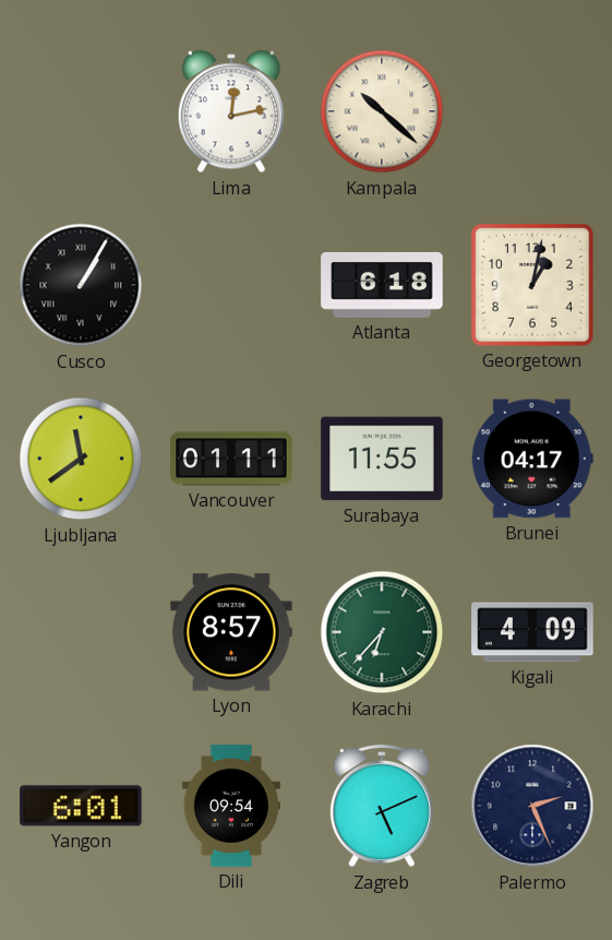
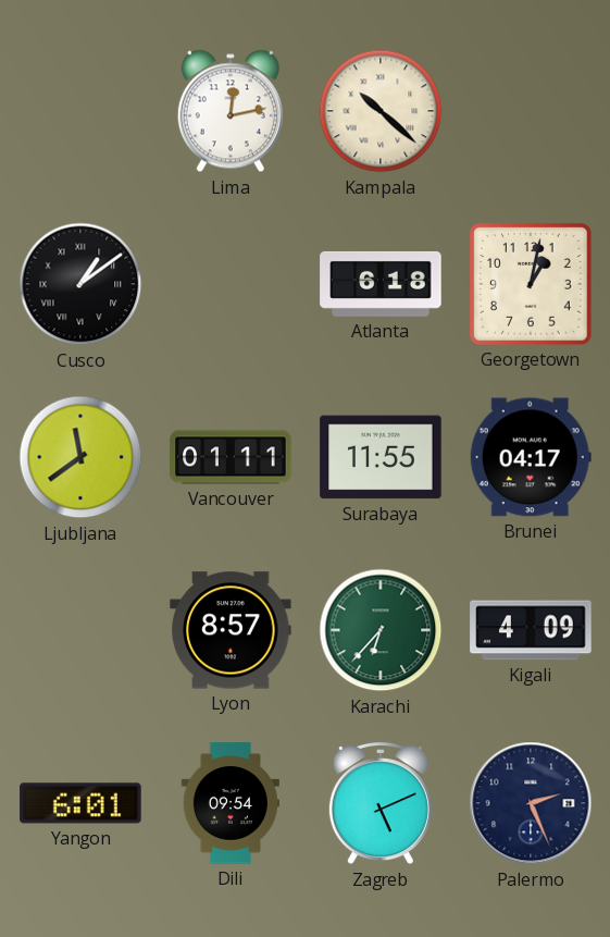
Cusco: 1:05 -> 1:09 (80, 284)
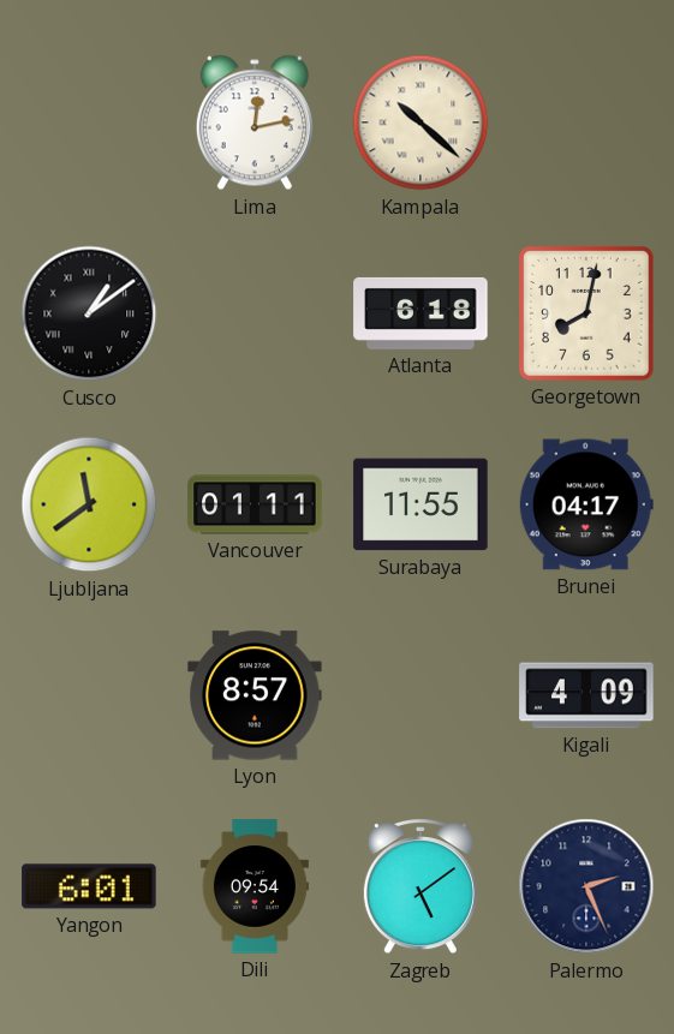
Georgetown: 1:02 -> 8:02 (587, 315)
Karachi: 6:37 -> none (381, 630)
Zagreb: 5:11 -> 5:09 (420, 887)
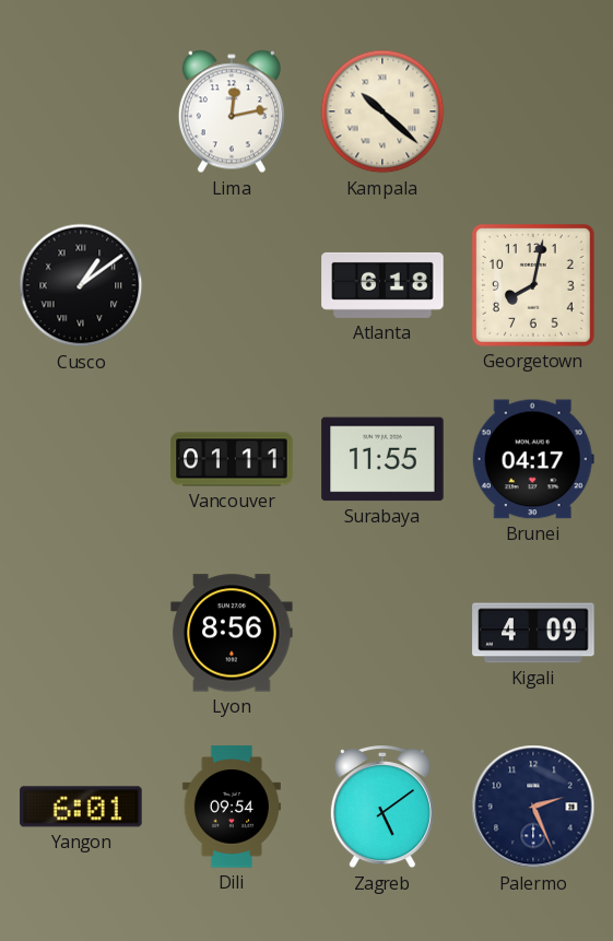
Ljubljana: 11:39 -> none (89, 504)
Lyon: 8:57 -> 8:56 (232, 633)
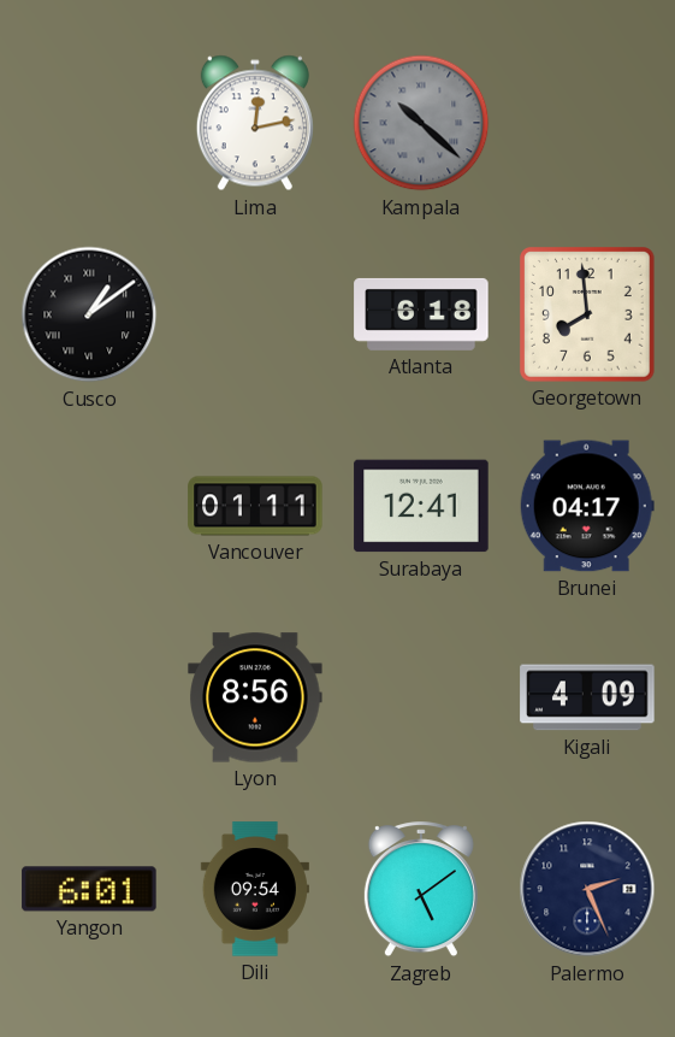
Kampala dial: cream -> grey (421, 123)
Georgetown: 8:02 -> 7:59 (588, 316)
Surabaya: 11:55 -> 12:41 (421, 506)
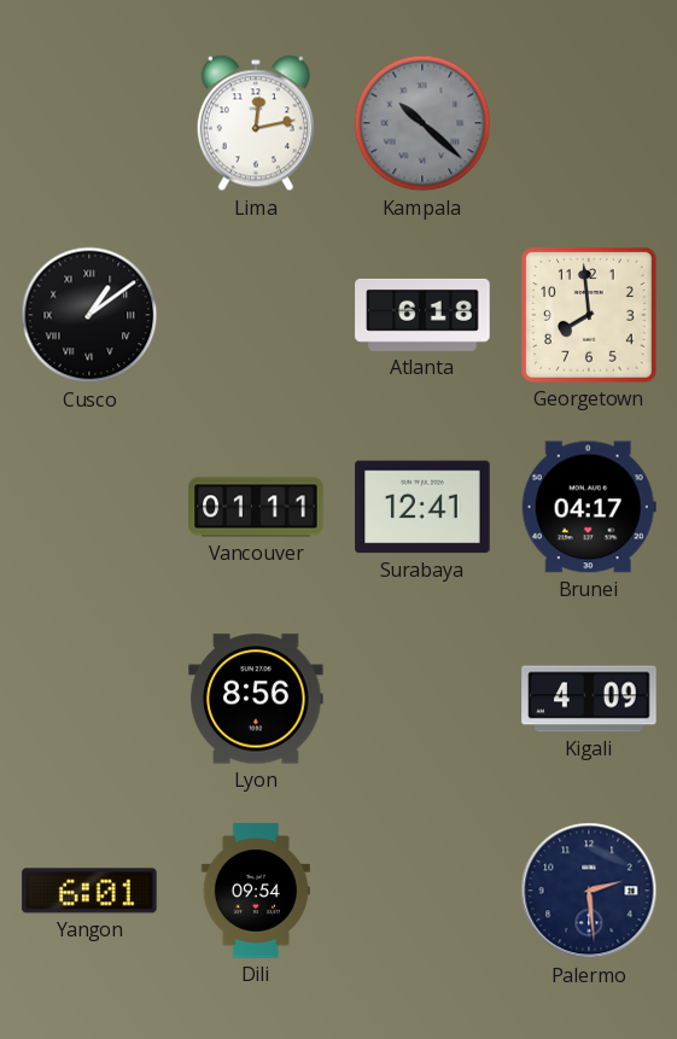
Zagreb: 5:09 -> none (421, 890)
Palermo: 2:26 -> 2:29 (589, 891)
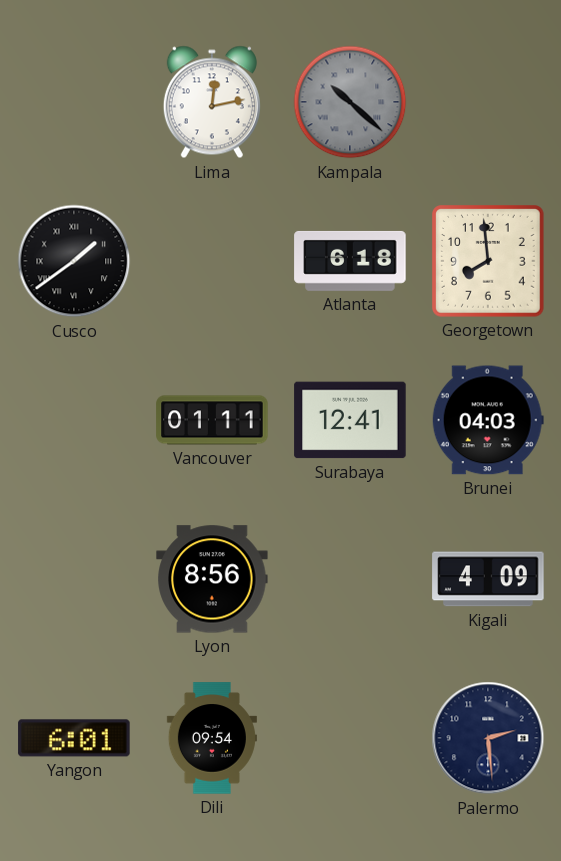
Cusco: 1:09 -> 1:39 (74, 261)
Brunei: 04:17 -> 04:03 (488, 420)
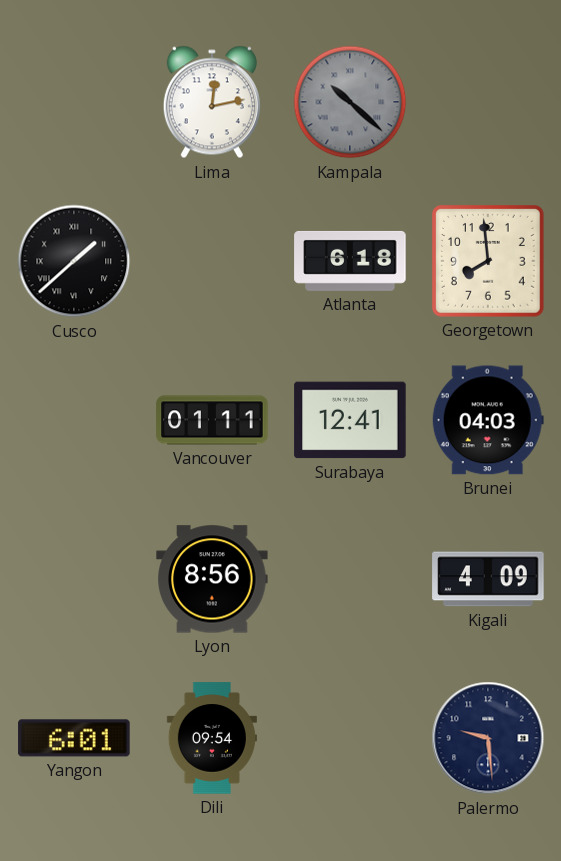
Cusco: 1:39 -> 1:38 (74, 261)
Palermo: 2:29 -> 9:29 (488, 738)
